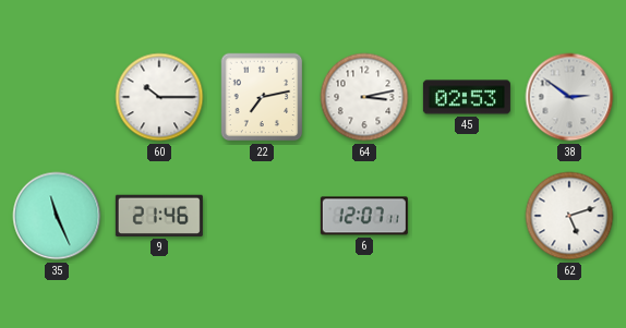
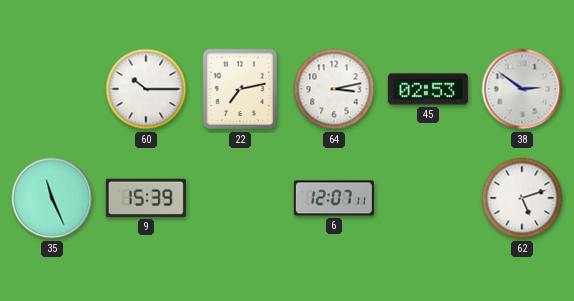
9: 21:46 -> 15:39 (146, 198)
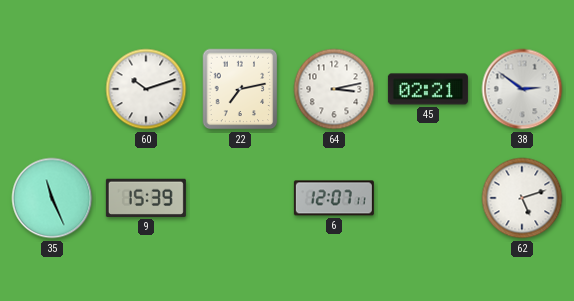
60: 10:15 -> 10:12 (146, 89)
45: 02:53 -> 02:21 (428, 89)
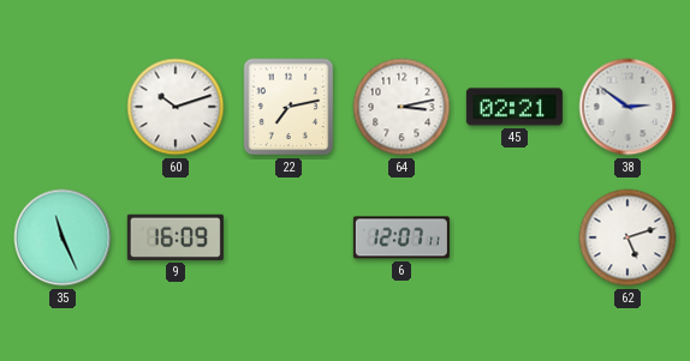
9: 15:39 -> 16:09 (176, 237)
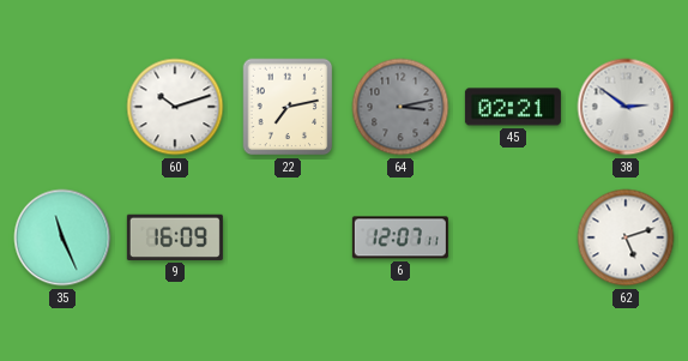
64 dial: white -> grey (400, 107)
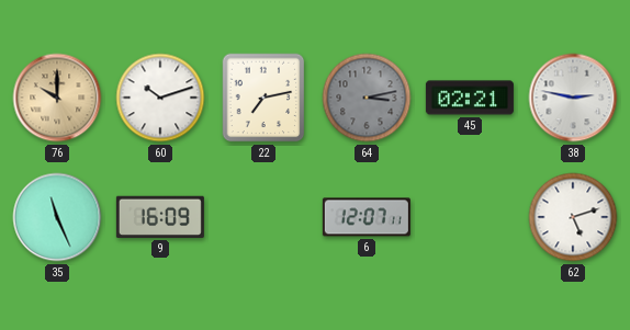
76: none -> 10:00 (57, 98)
38: 2:51 -> 2:47 (573, 98)
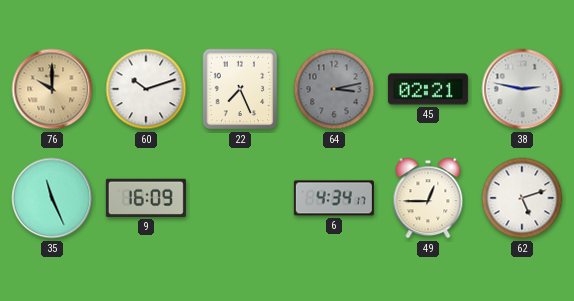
22: 7:13 -> 7:26 (240, 89)
6: 12:07 -> 4:34 (334, 198)
49: none -> 12:45 (428, 198)
